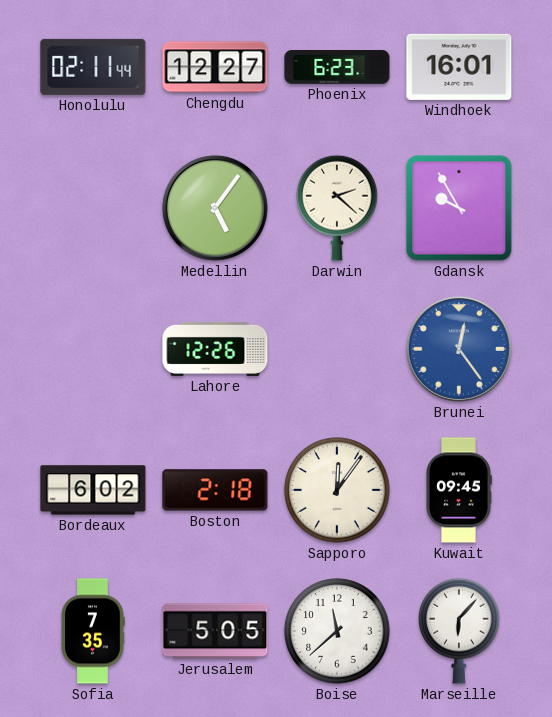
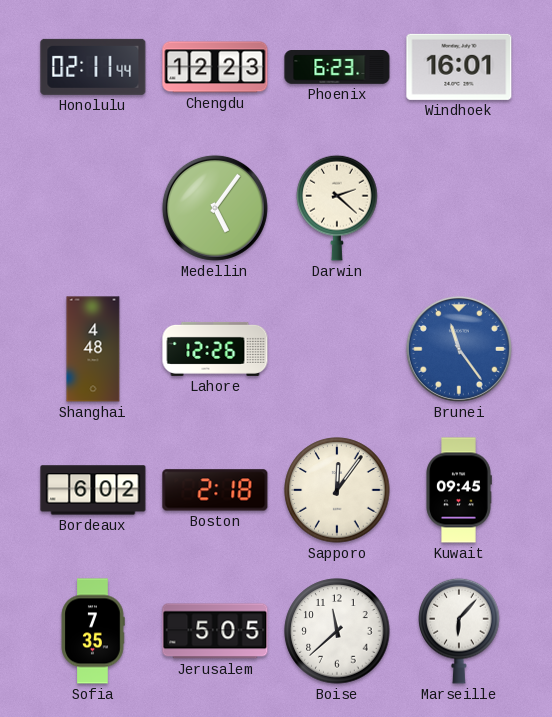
Chengdu: 12:27 -> 12:23 (215, 67)
Gdansk: 9:55 -> none (459, 208)
Shanghai: none -> 4:48 (93, 349)
Brunei: 12:24 -> 11:24 (459, 349)
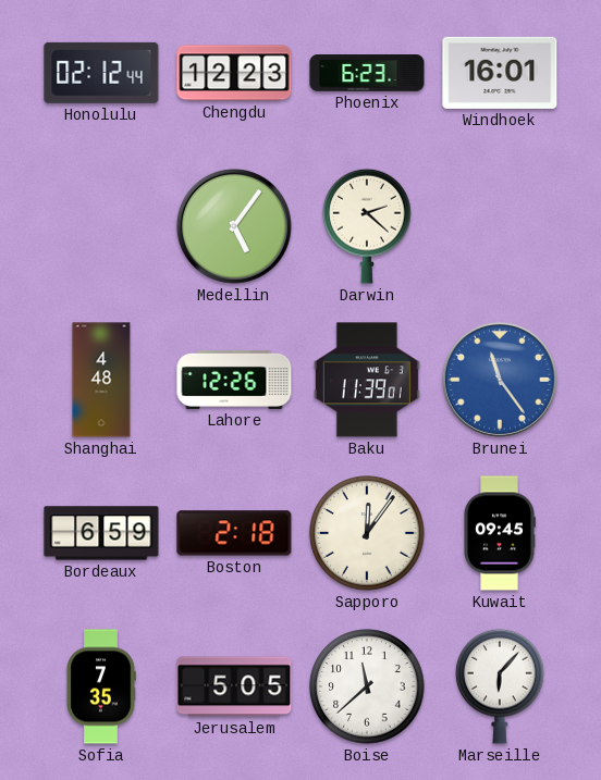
Honolulu: 02:11 -> 02:12 (101, 73)
Baku: none -> 11:39 (367, 380)
Bordeaux: 6:02 -> 6:59 (101, 533)
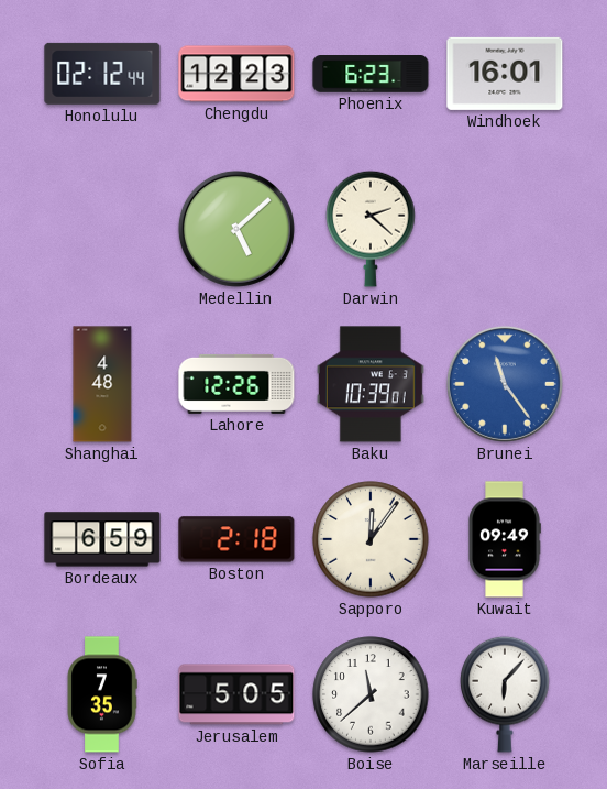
Medellin: 5:06 -> 5:08 (236, 229)
Baku: 11:39 -> 10:39 (371, 384)
Kuwait: 09:45 -> 09:49 (505, 539)
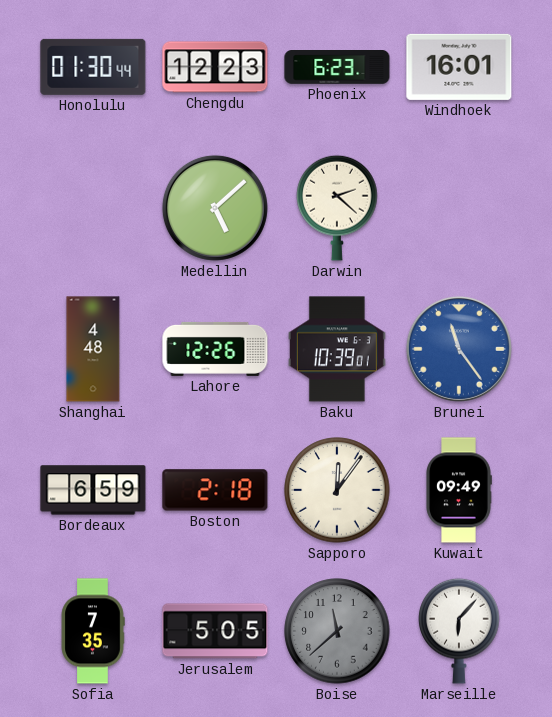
Honolulu: 02:12 -> 01:30 (93, 67)
Boise dial: white -> grey (337, 631)
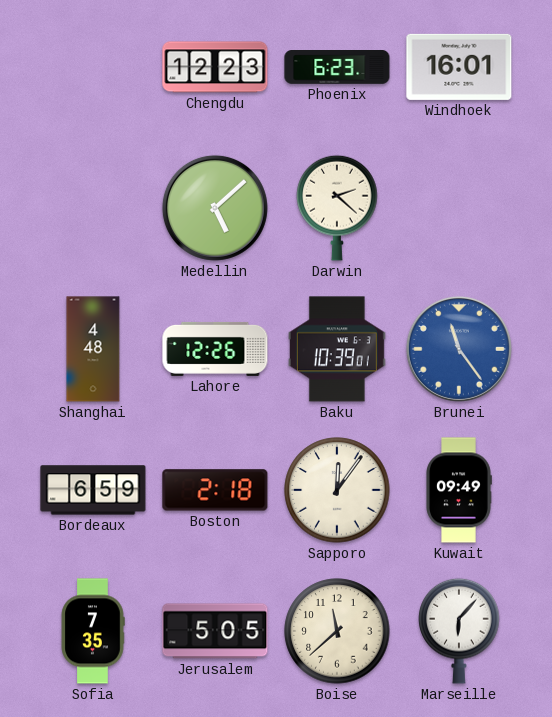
Honolulu: 01:30 -> none (93, 67)
Boise dial: grey -> cream (337, 631)
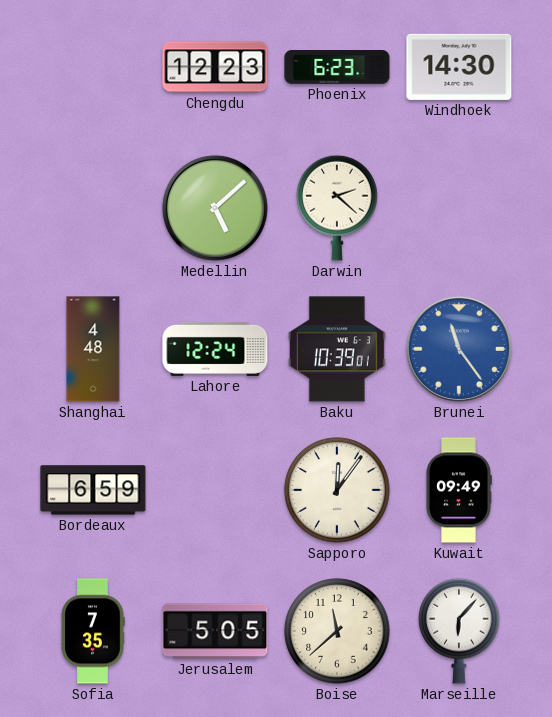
Windhoek: 16:01 -> 14:30 (459, 67)
Lahore: 12:26 -> 12:24 (215, 349)
Boston: 2:18 -> none (215, 490)
